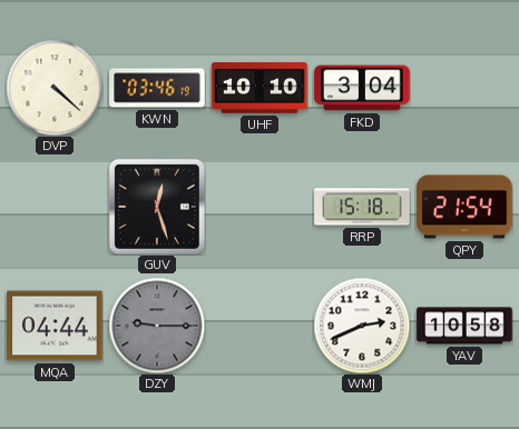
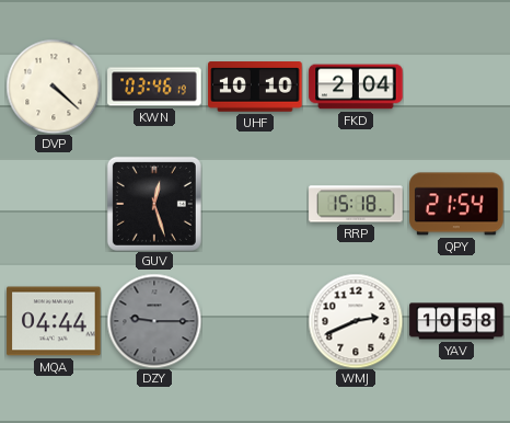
FKD: 3:04 -> 2:04 (356, 87)
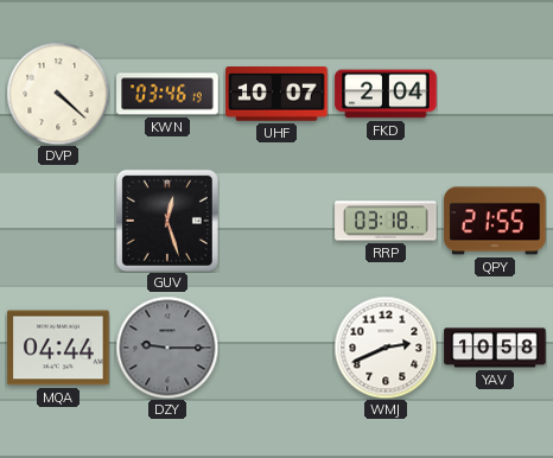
UHF: 10:10 -> 10:07 (276, 94)
RRP: 15:18 -> 03:18 (386, 221)
QPY: 21:54 -> 21:55 (495, 221)
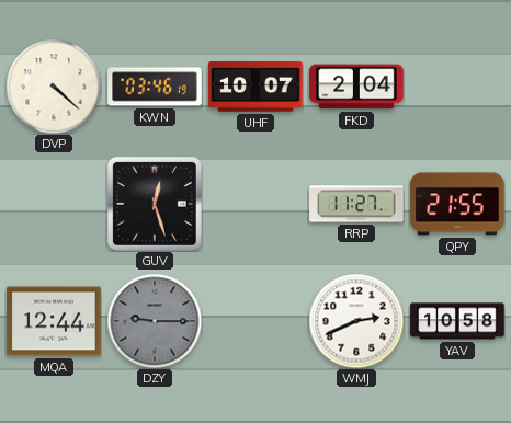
RRP: 03:18 -> 11:27 (356, 204)
MQA: 04:44 -> 12:44 (54, 321)
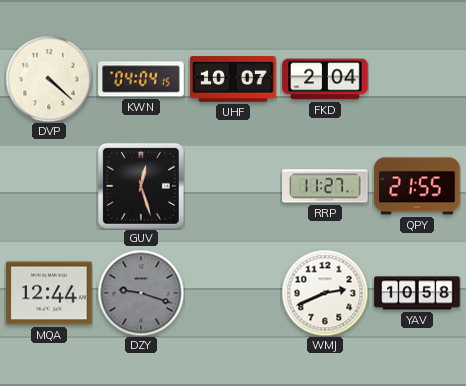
KWN: 03:46 -> 04:04 (141, 79)
DZY: 9:15 -> 9:18 (141, 293)
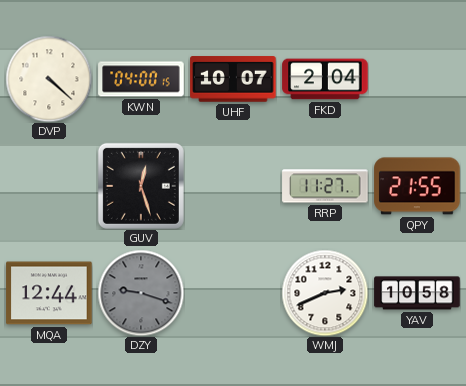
KWN: 04:04 -> 04:00 (141, 79)
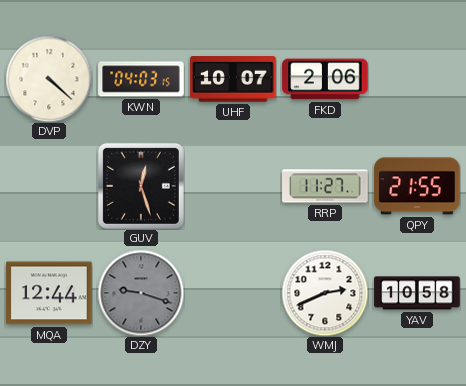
KWN: 04:00 -> 04:03 (141, 79)
FKD: 2:04 -> 2:06 (325, 79)
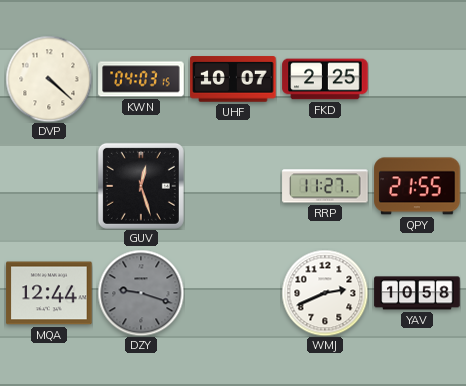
FKD: 2:06 -> 2:25 (325, 79)
